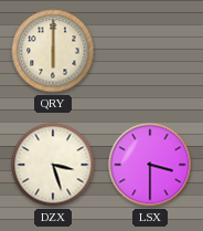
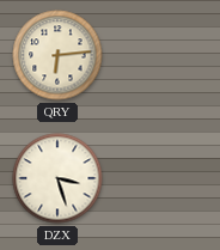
QRY: 6:00 -> 6:14 (57, 55)
LSX: 3:30 -> none (150, 165)
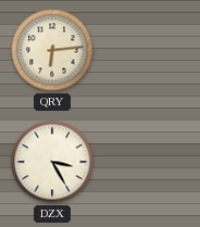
DZX: 3:27 -> 3:25 (52, 162)
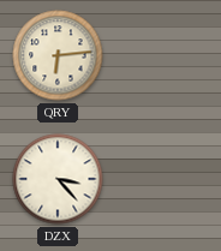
DZX: 3:25 -> 3:23 (58, 179)
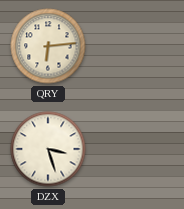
DZX: 3:23 -> 3:27 (48, 149)
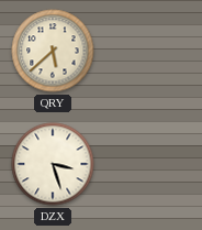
QRY: 6:14 -> 5:38 (53, 51)
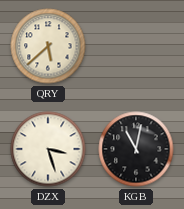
KGB: none -> 11:02 (136, 149)
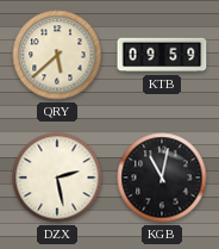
KTB: none -> 09:59 (162, 55)
DZX: 3:27 -> 2:28 (57, 178)
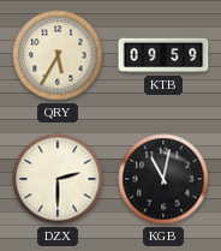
QRY: 5:38 -> 5:35 (58, 55)
DZX: 2:28 -> 2:30 (58, 179)
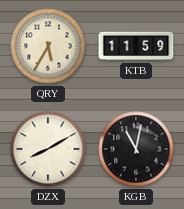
KTB: 09:59 -> 11:59 (136, 46)
DZX: 2:30 -> 8:10 (48, 149)
